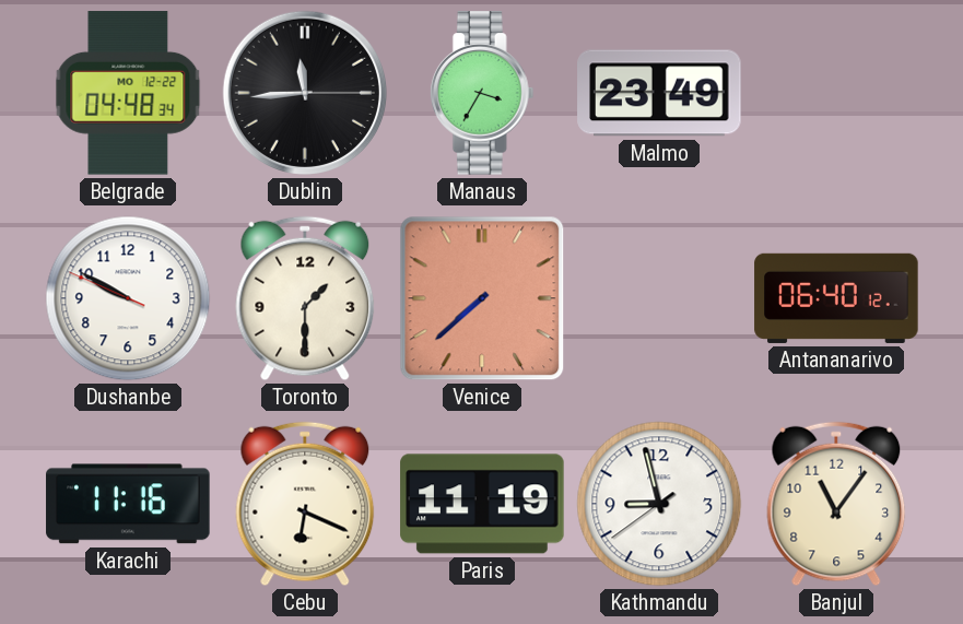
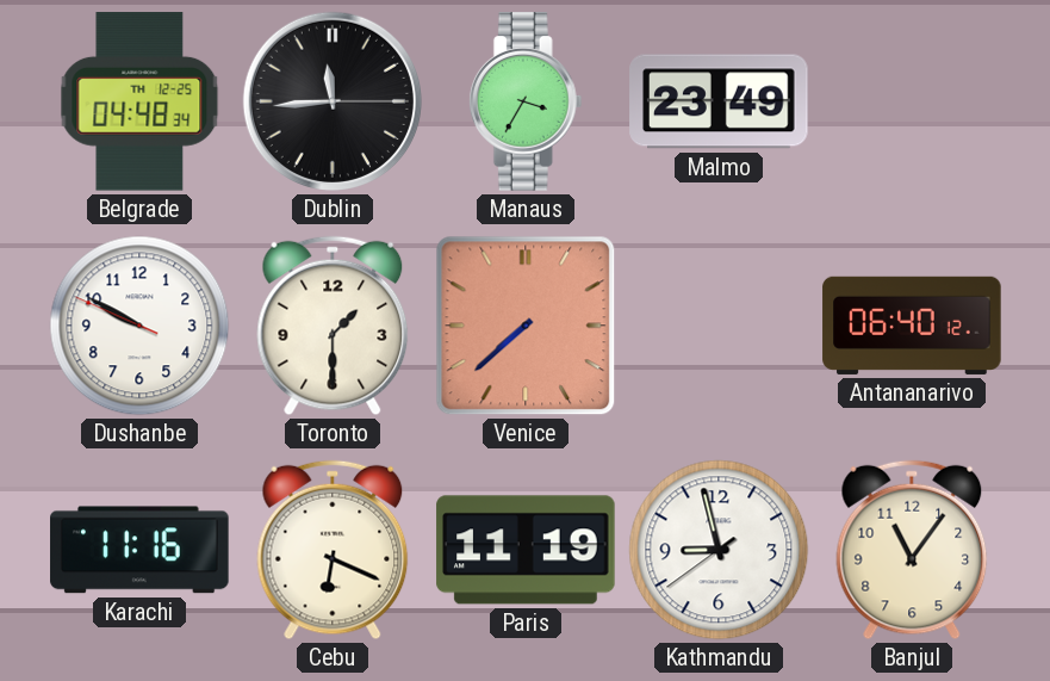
Belgrade date: MO 12-22 -> TH 12-25 (139, 101)
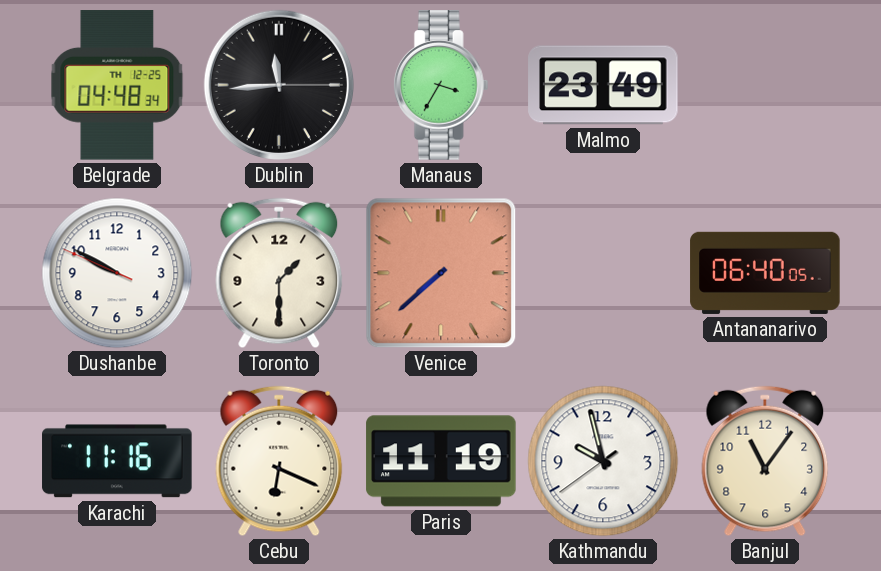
Antananarivo: 06:40:12 -> 06:40:05 (765, 273)
Kathmandu: 8:57 -> 9:57 (603, 461)
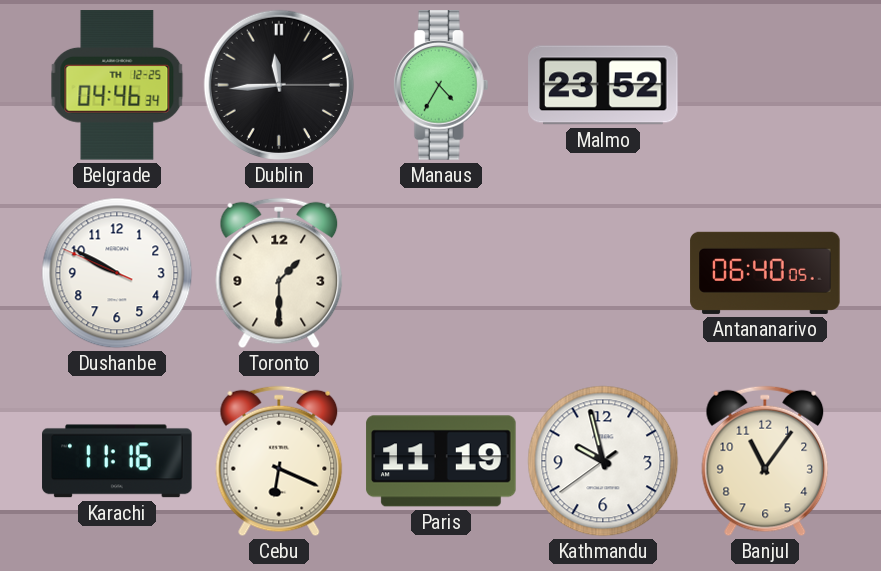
Belgrade: 04:48 -> 04:46 (117, 85)
Manaus: 3:35 -> 4:35 (441, 85)
Malmo: 23:49 -> 23:52 (603, 85)
Venice: 7:38 -> none (441, 273)
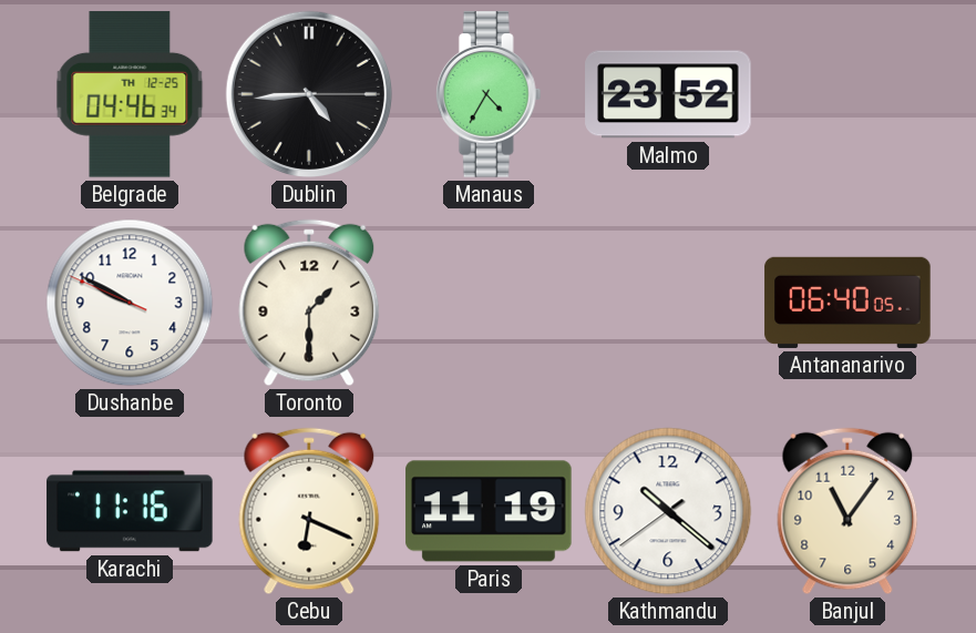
Dublin: 11:44 -> 4:44 (309, 94)
Kathmandu: 9:57 -> 10:21 (668, 511)
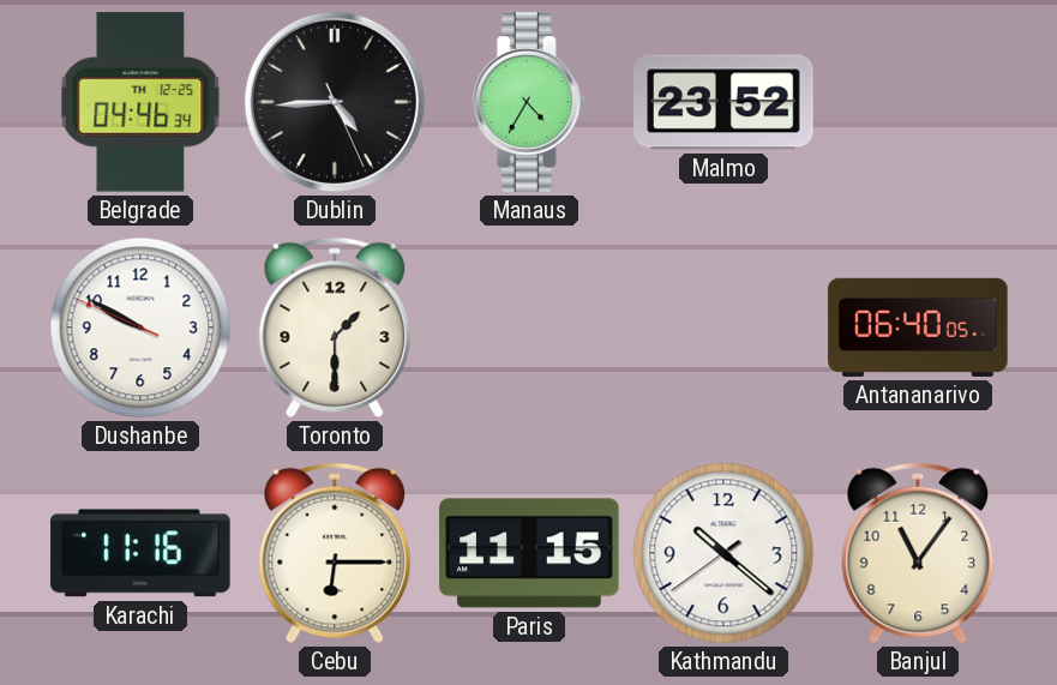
Dublin: 4:44:15 -> 4:44:26 (335, 102)
Cebu: 6:19 -> 6:15 (335, 553)
Paris: 11:19 -> 11:15 (529, 553)
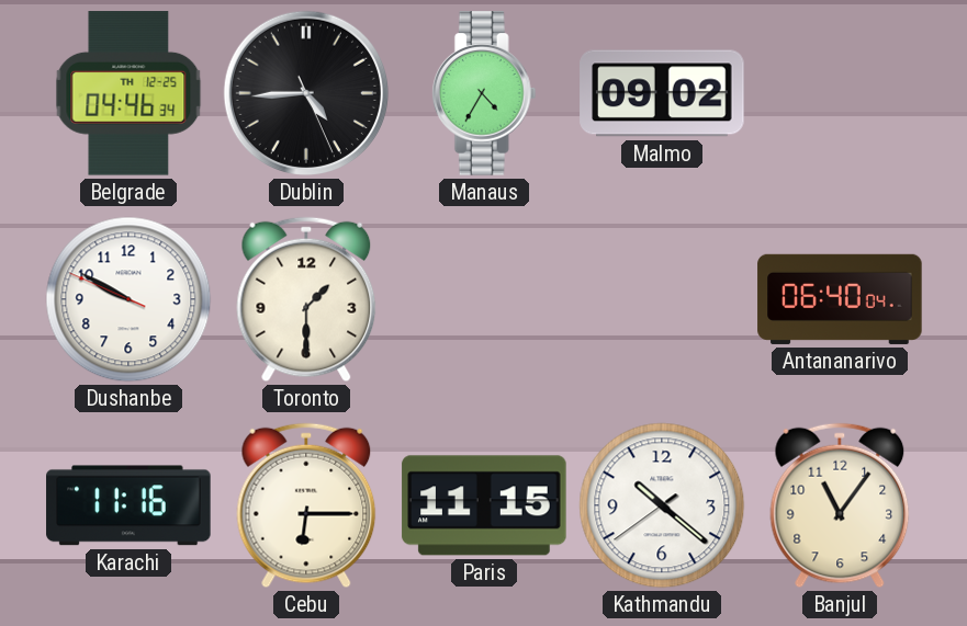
Malmo: 23:52 -> 09:02 (662, 93)
Antananarivo: 06:40:05 -> 06:40:04 (840, 299)
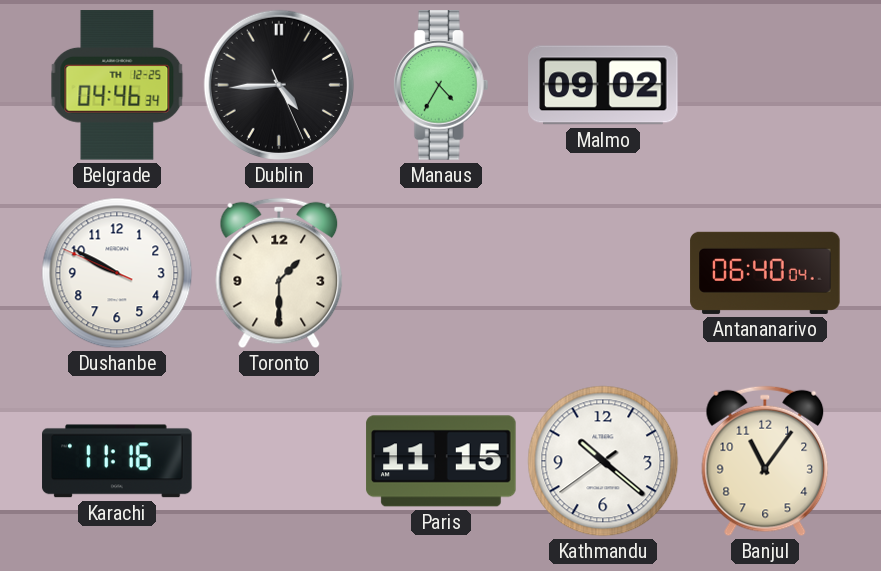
Cebu: 6:15 -> none (306, 505)
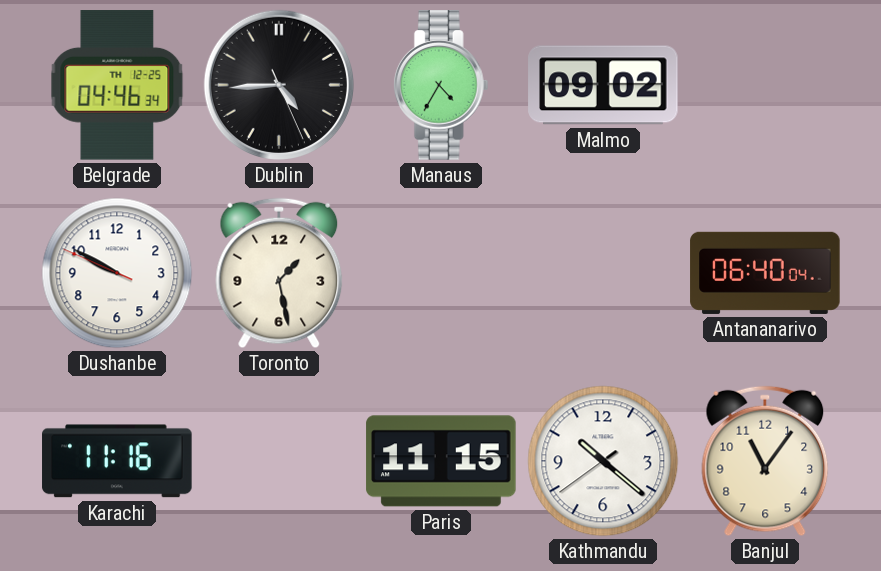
Toronto: 1:30 -> 1:28 (279, 273)
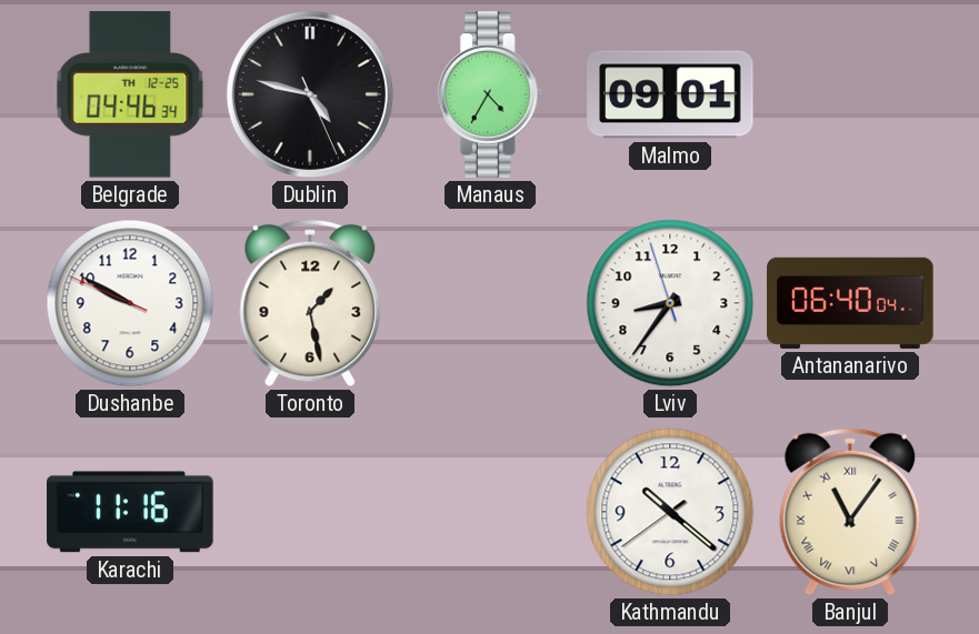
Dublin: 4:44 -> 4:47 (310, 94)
Malmo: 09:02 -> 09:01 (670, 94)
Lviv: none -> 8:35 (670, 303)
Paris: 11:15 -> none (441, 461)
Banjul numerals: Arabic -> Roman (850, 512)
